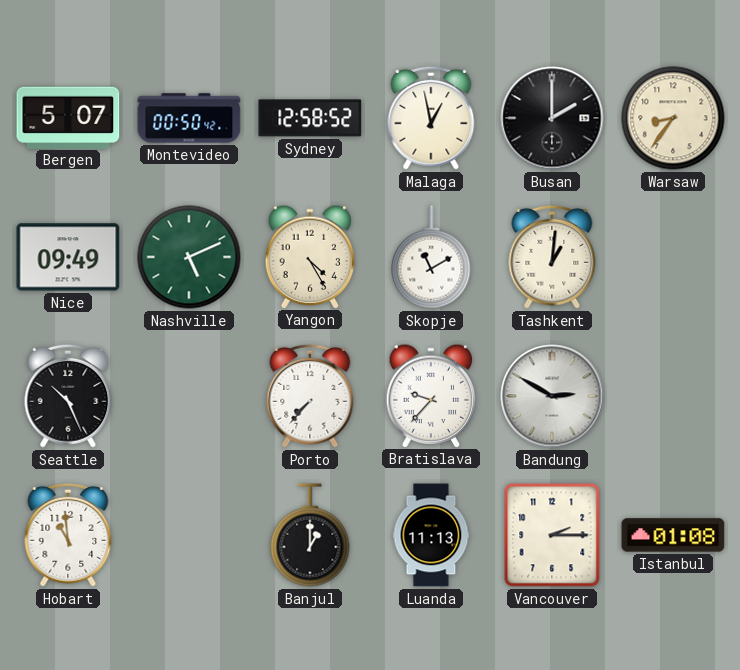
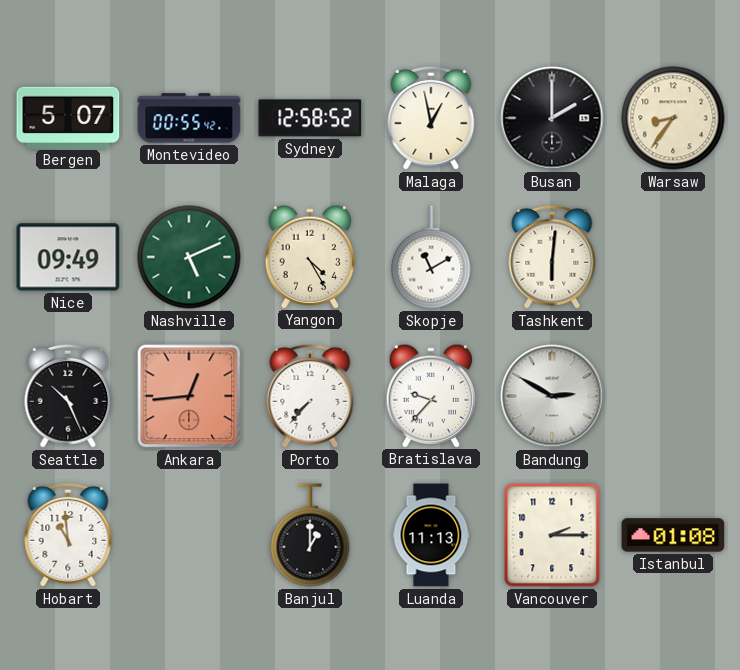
Montevideo: 00:50 -> 00:55 (189, 118)
Tashkent: 1:01 -> 6:01 (552, 257)
Ankara: none -> 12:44 (189, 396)
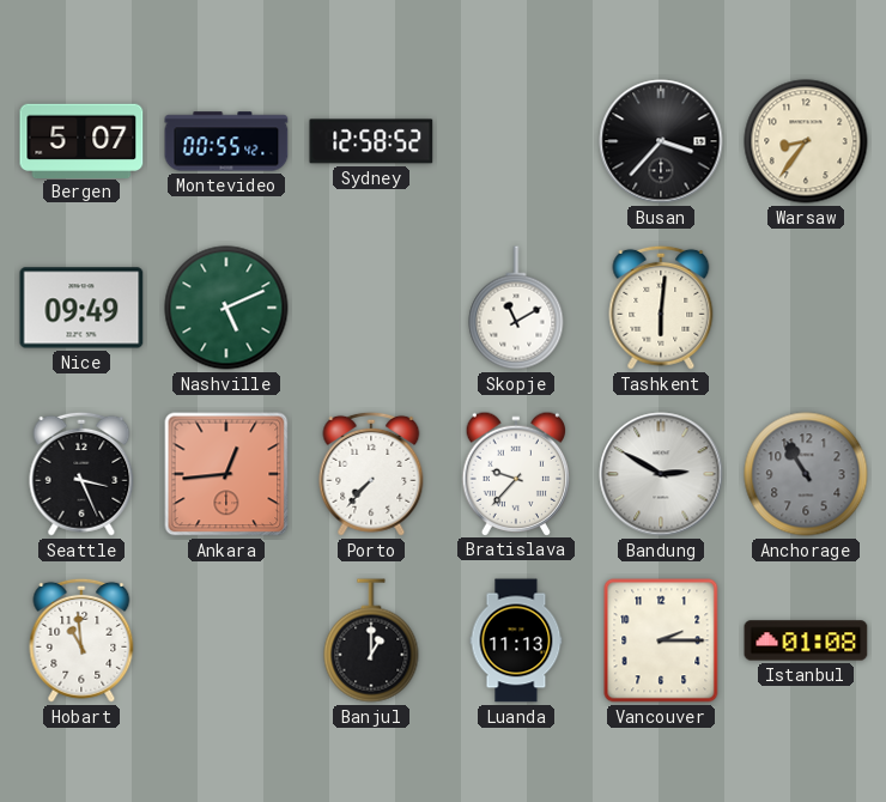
Malaga: 12:58 -> none (431, 118)
Busan: 2:00 -> 3:37 (661, 141)
Yangon: 4:25 -> none (310, 256)
Seattle: 10:26 -> 3:26 (81, 474)
Anchorage: none -> 10:55 (806, 474)
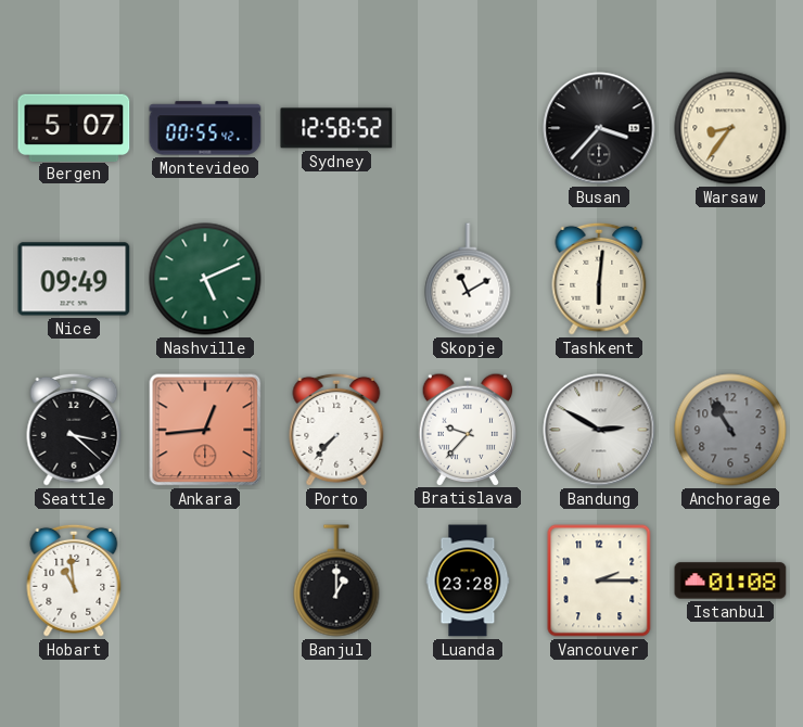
Seattle: 3:26 -> 3:22 (74, 430)
Luanda: 11:13 -> 23:28 (468, 581)
